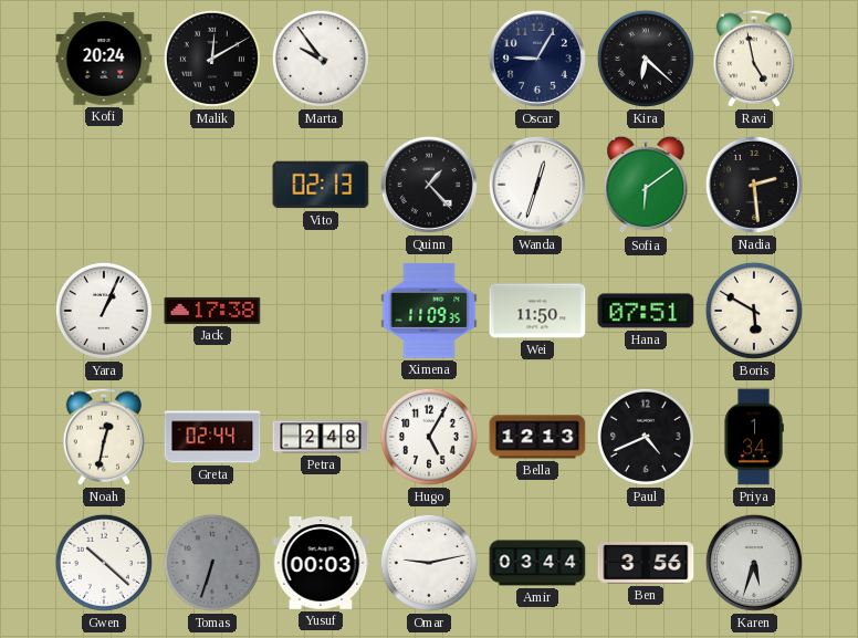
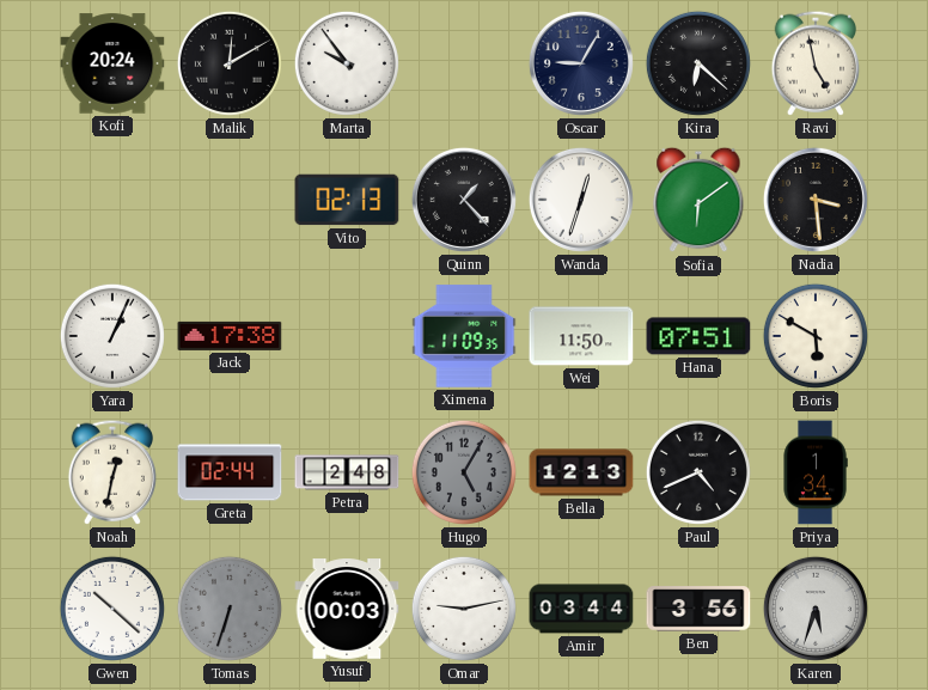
Nadia: 2:29 -> 3:29 (816, 200)
Hugo dial: white -> grey (464, 472)
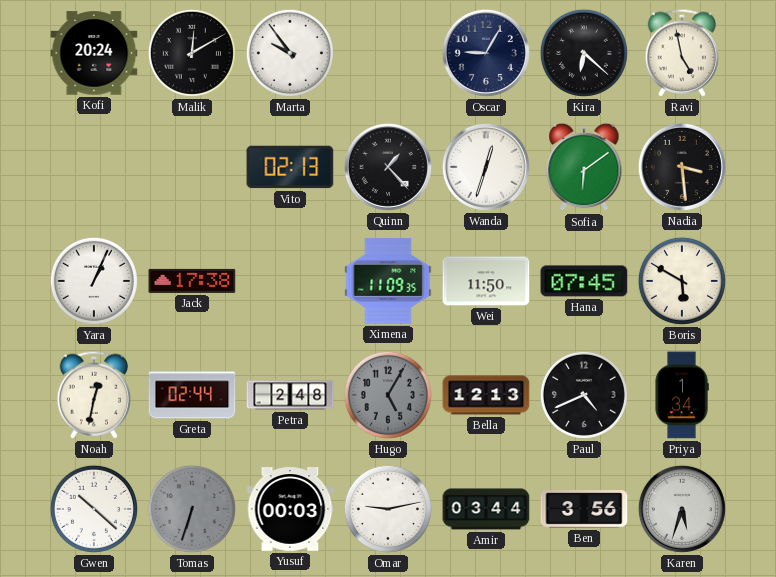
Hana: 07:51 -> 07:45 (584, 281)
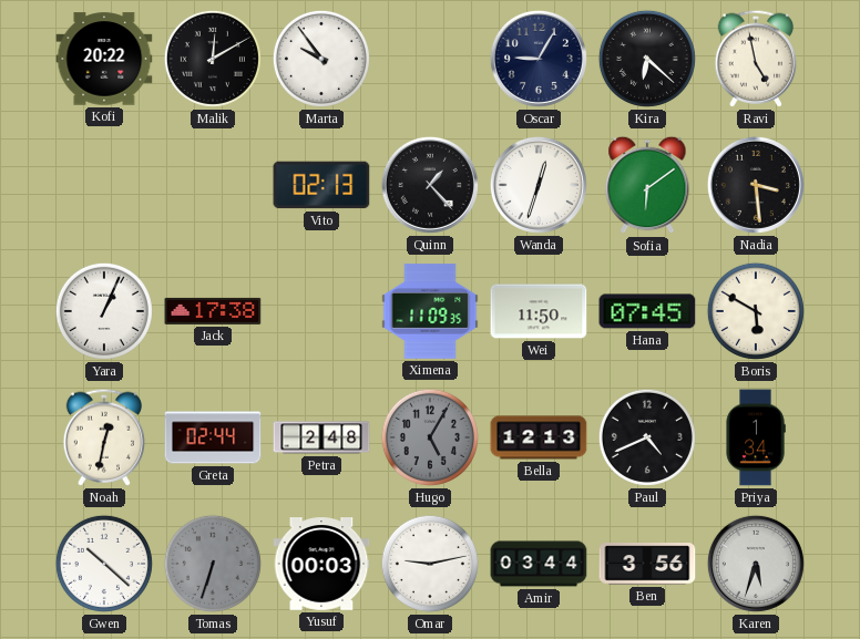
Kofi: 20:24 -> 20:22 (104, 59)
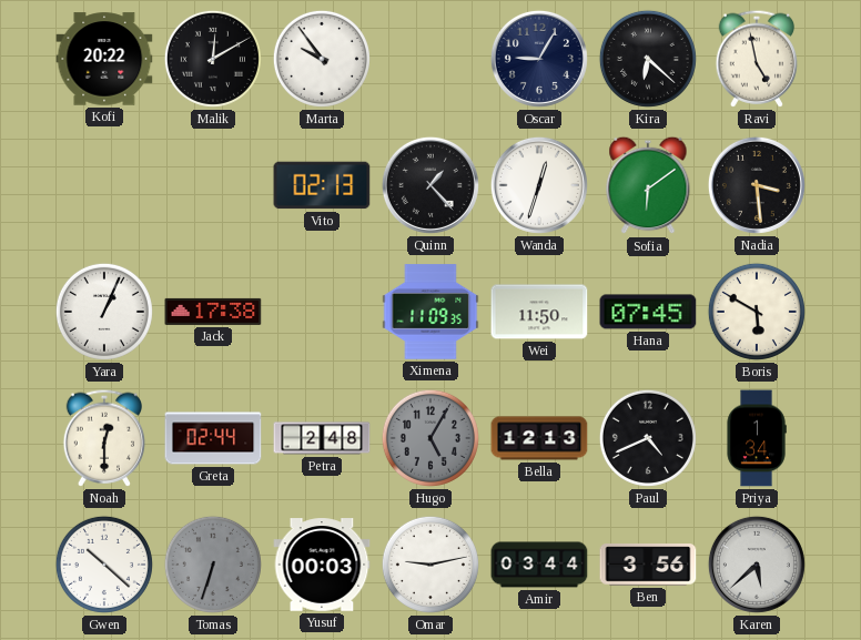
Noah: 12:32 -> 12:30 (104, 438)
Karen: 5:33 -> 5:38 (757, 565)
